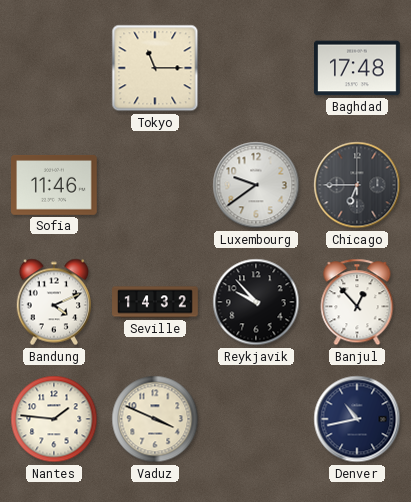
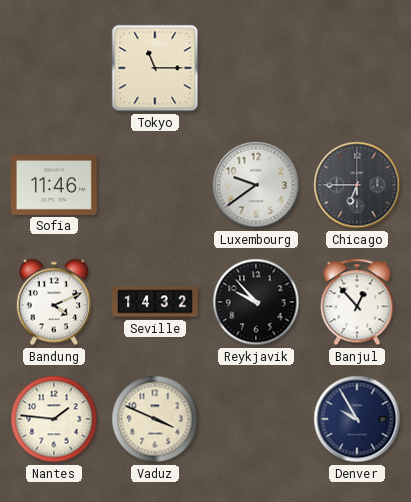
Baghdad: 17:48 -> none (358, 68)
Denver: 10:43 -> 9:55 (357, 419)
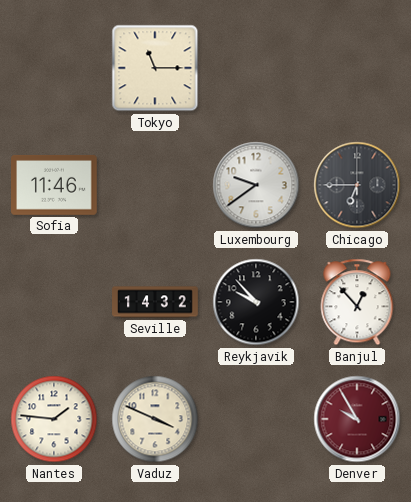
Bandung: 4:11 -> none (53, 302)
Denver dial: navy -> burgundy (357, 419)
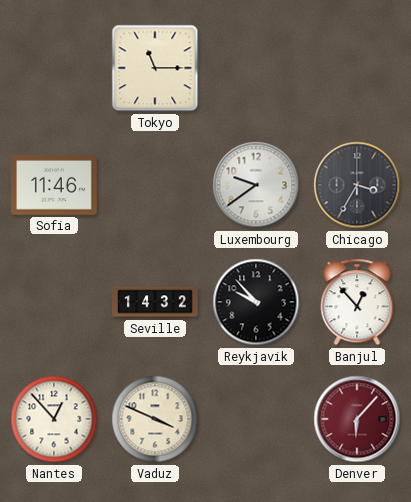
Chicago: 6:45 -> 3:35 (357, 185)
Nantes: 1:46 -> 12:53 (54, 419)
Denver: 9:55 -> 6:07 (357, 419)
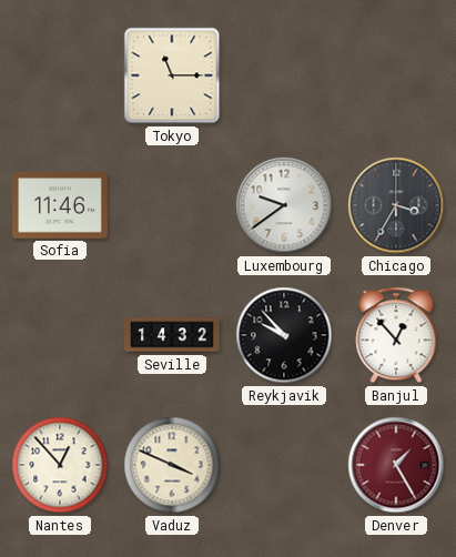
Denver: 6:07 -> 1:25 (396, 465)
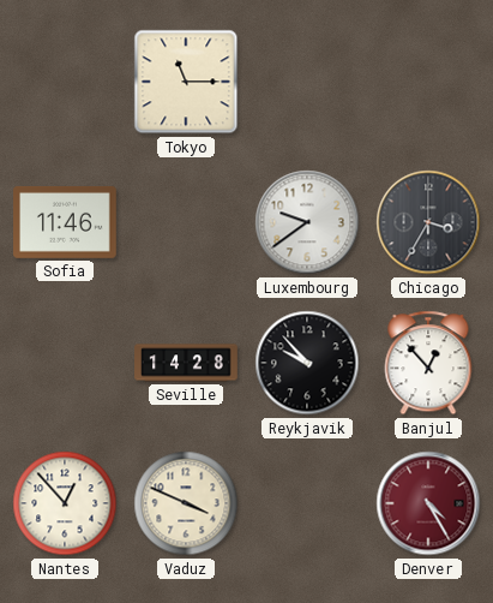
Seville: 14:32 -> 14:28 (186, 363)
Denver: 1:25 -> 4:25 (428, 503)
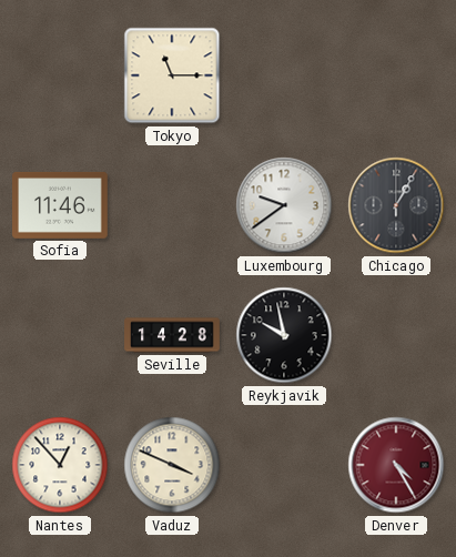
Chicago: 3:35 -> 1:05 (396, 205)
Reykjavik: 9:53 -> 9:58 (284, 335)
Banjul: 12:53 -> none (428, 363)
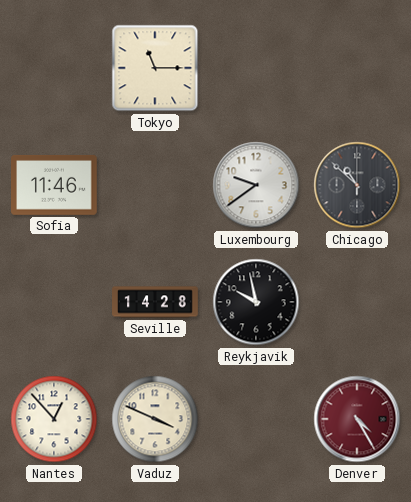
Chicago: 1:05 -> 10:52 (357, 185)
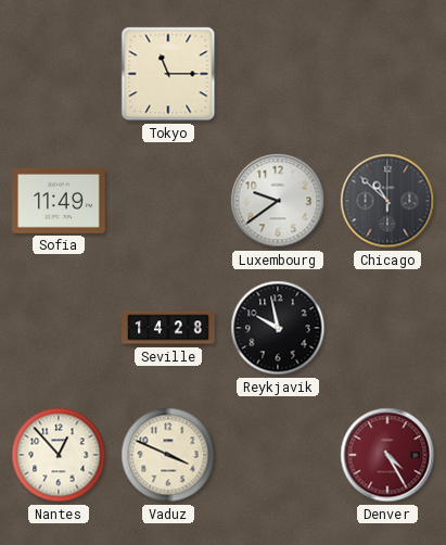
Sofia: 11:46 -> 11:49 (60, 201)
